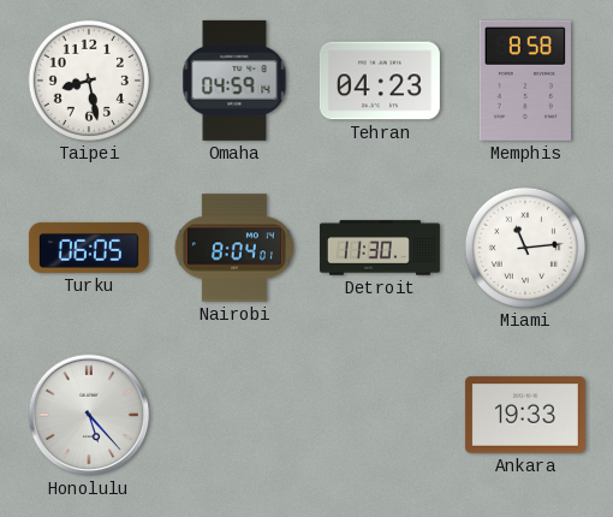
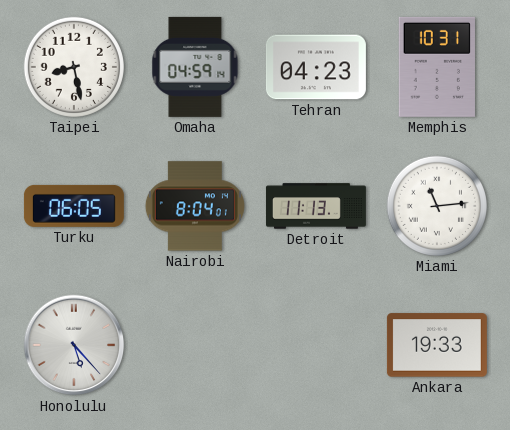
Memphis: 8:58 -> 10:31 (436, 67)
Detroit: 11:30 -> 11:13 (316, 206)
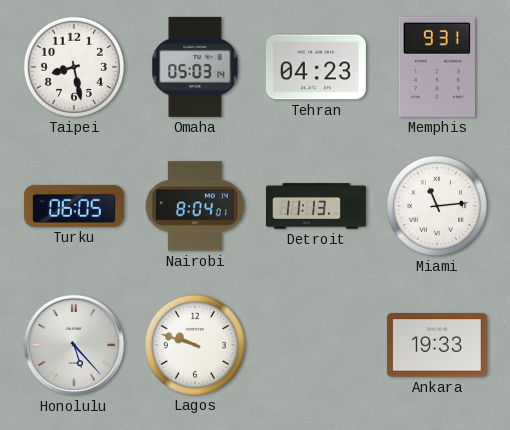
Omaha: 04:59 -> 05:03 (195, 67)
Memphis: 10:31 -> 9:31 (436, 67)
Lagos: none -> 9:48 (195, 345)
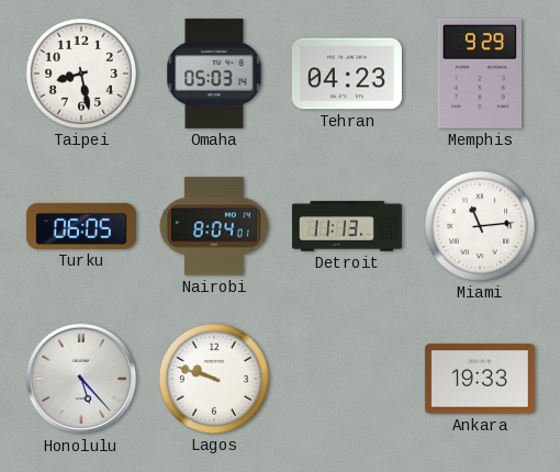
Memphis: 9:31 -> 9:29 (479, 74)
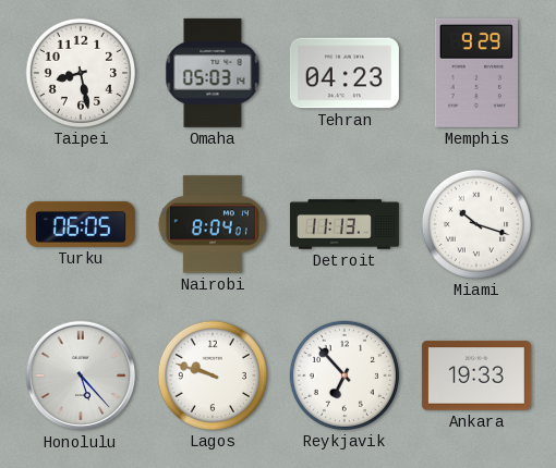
Miami: 11:14 -> 10:18 (476, 224)
Reykjavik: none -> 6:53 (345, 375)
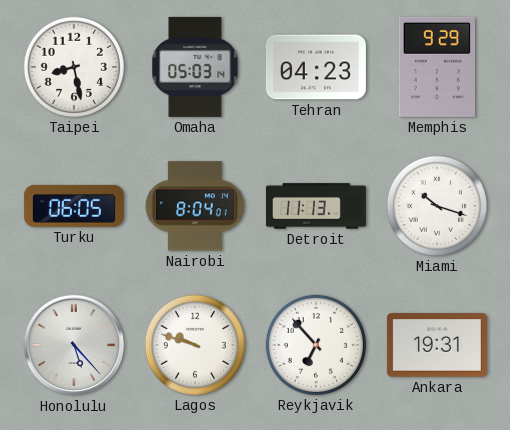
Ankara: 19:33 -> 19:31 (437, 345)
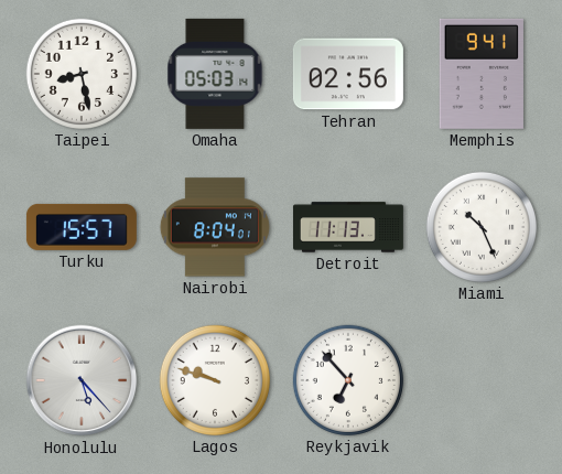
Tehran: 04:23 -> 02:56 (348, 74)
Memphis: 9:29 -> 9:41 (480, 74)
Turku: 06:05 -> 15:57 (82, 227)
Miami: 10:18 -> 10:26 (482, 227)
Ankara: 19:31 -> none (437, 345)
